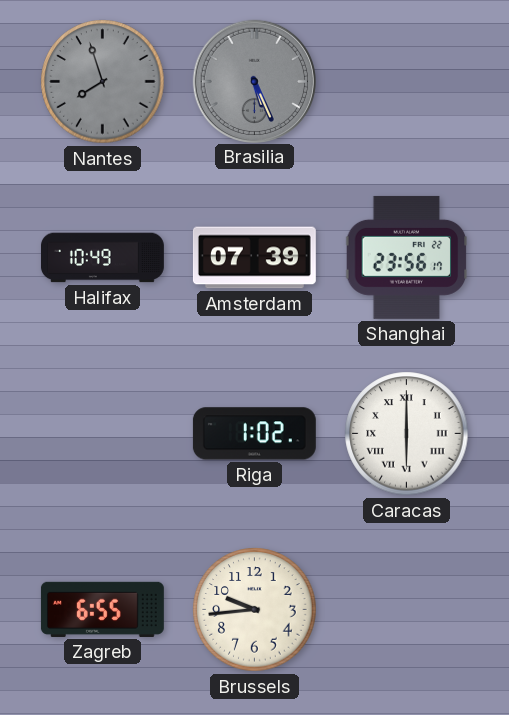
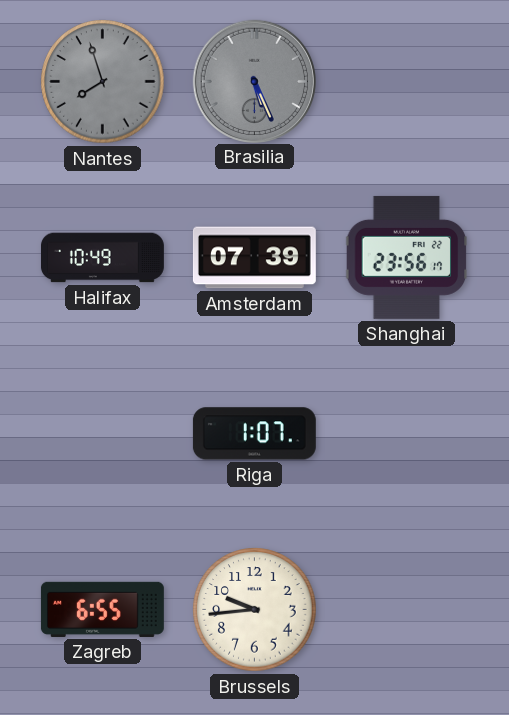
Riga: 1:02 -> 1:07 (254, 434)
Caracas: 6:00 -> none (407, 434)
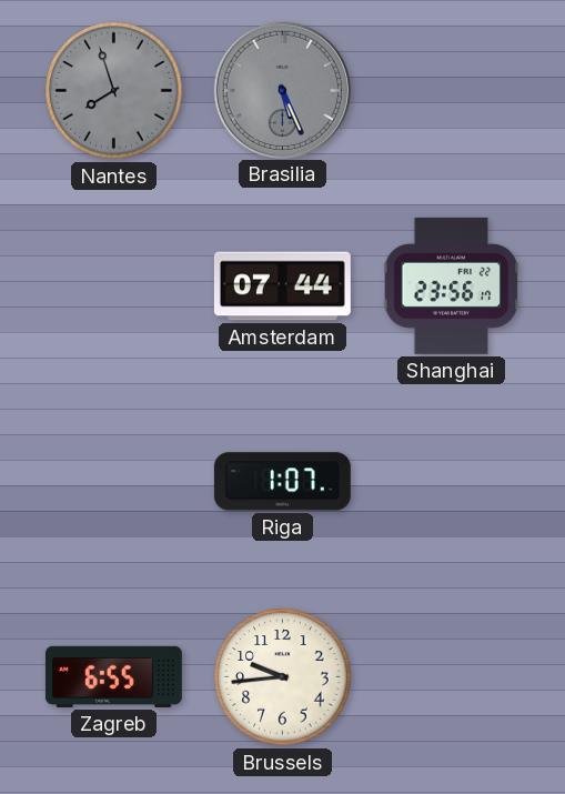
Halifax: 10:49 -> none (102, 258)
Amsterdam: 07:39 -> 07:44 (282, 287)
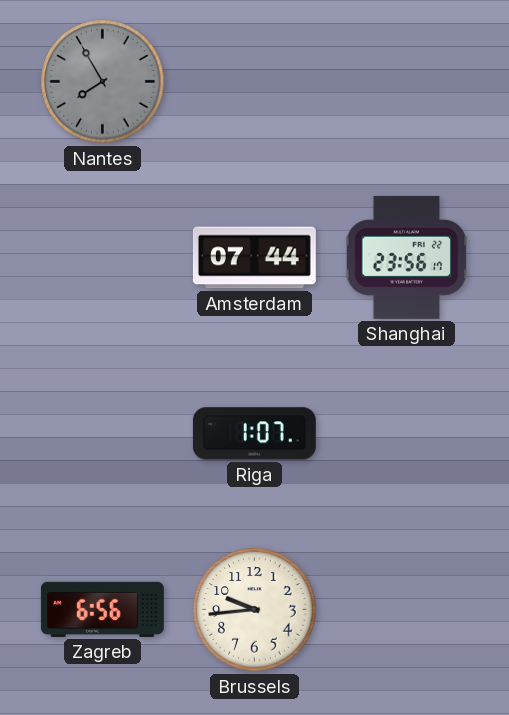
Nantes: 7:57 -> 7:55 (103, 82)
Brasilia: 5:26 -> none (282, 90)
Zagreb: 6:55 -> 6:56 (102, 609)
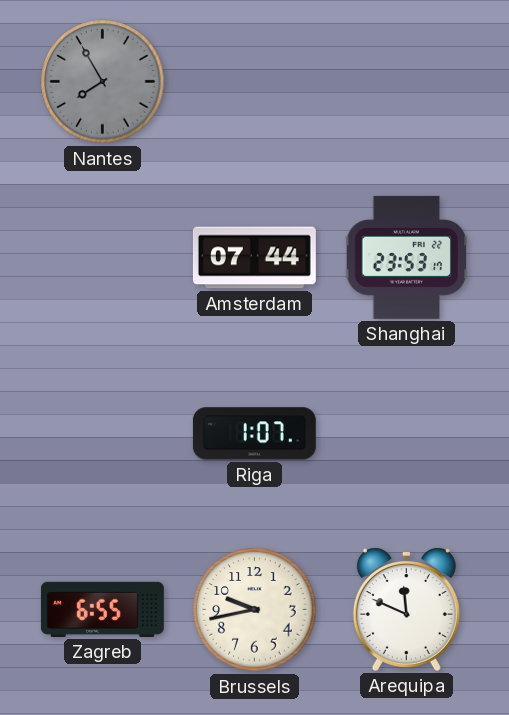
Shanghai: 23:56 -> 23:53 (407, 257)
Zagreb: 6:56 -> 6:55 (102, 609)
Brussels: 9:44 -> 9:43 (255, 610)
Arequipa: none -> 11:49 (406, 610)
